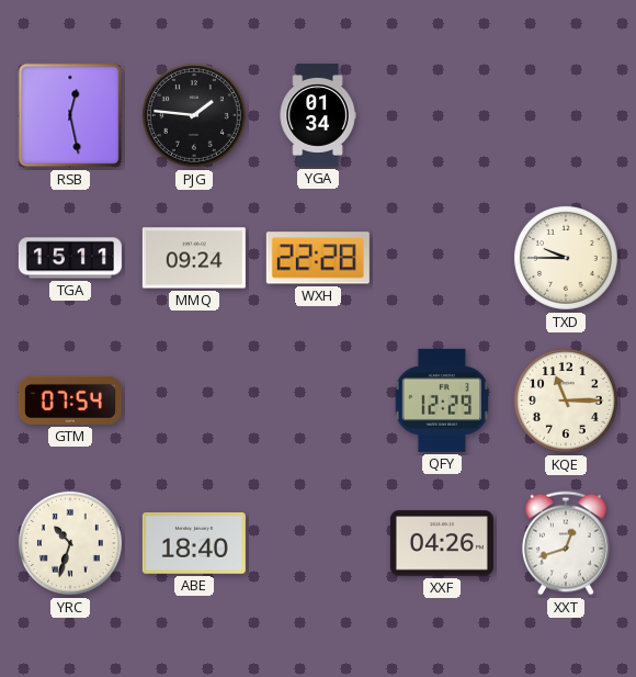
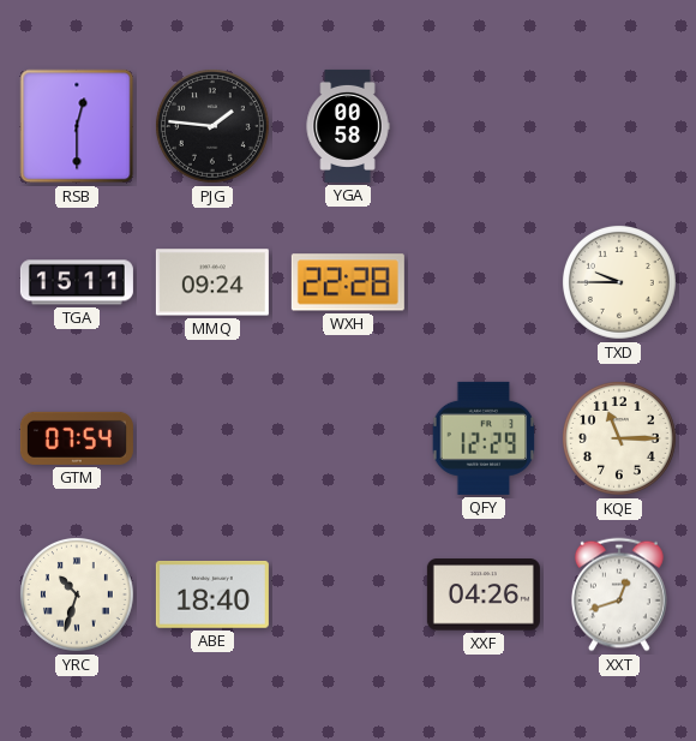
RSB: 12:28 -> 12:30 (77, 126)
YGA: 01:34 -> 00:58 (348, 126)
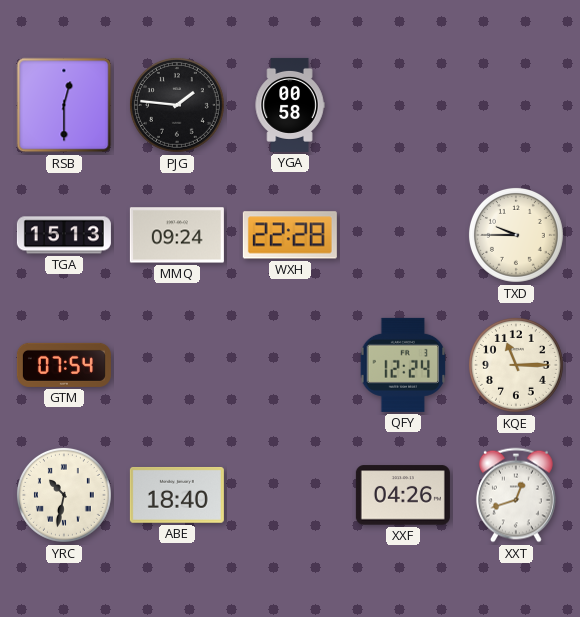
TGA: 15:11 -> 15:13 (64, 235)
QFY: 12:29 -> 12:24 (403, 365)
YRC: 10:33 -> 10:32 (64, 495)
